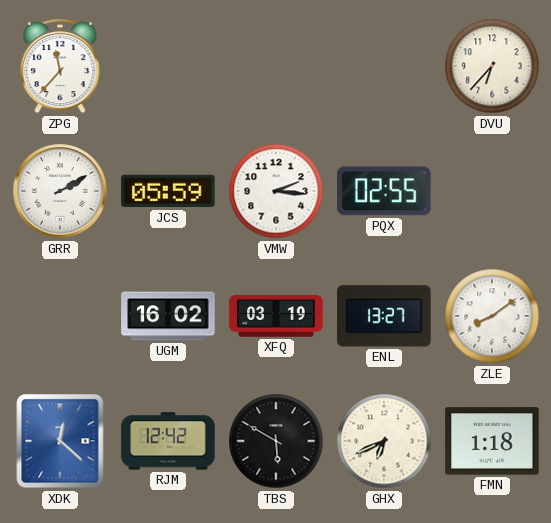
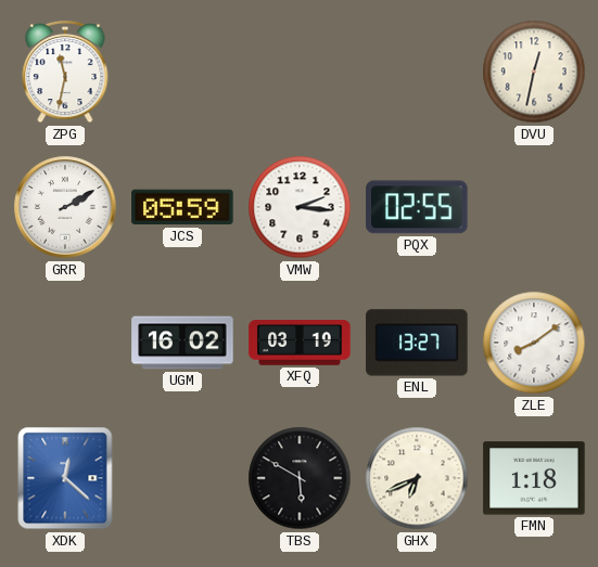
ZPG: 11:37 -> 11:32 (65, 72)
DVU: 6:37 -> 12:32 (534, 72)
RJM: 12:42 -> none (168, 441)
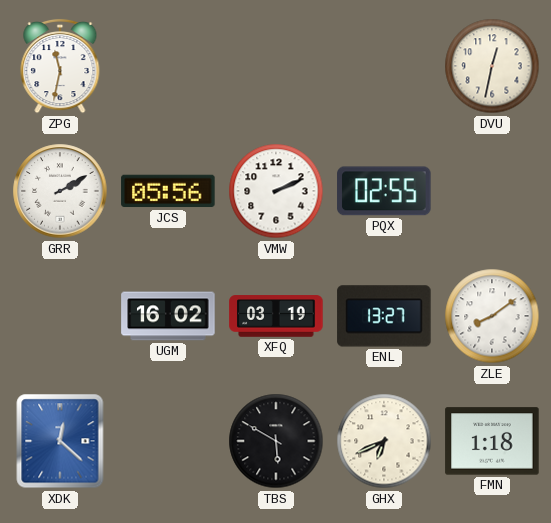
JCS: 05:59 -> 05:56 (168, 191)
VMW: 2:16 -> 2:11 (276, 191)
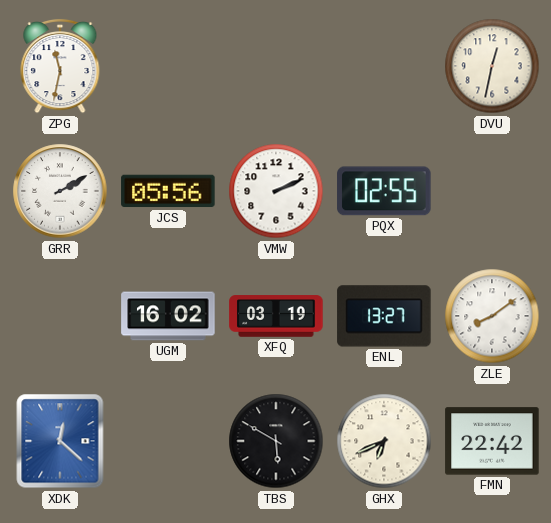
FMN: 1:18 -> 22:42 (492, 441)
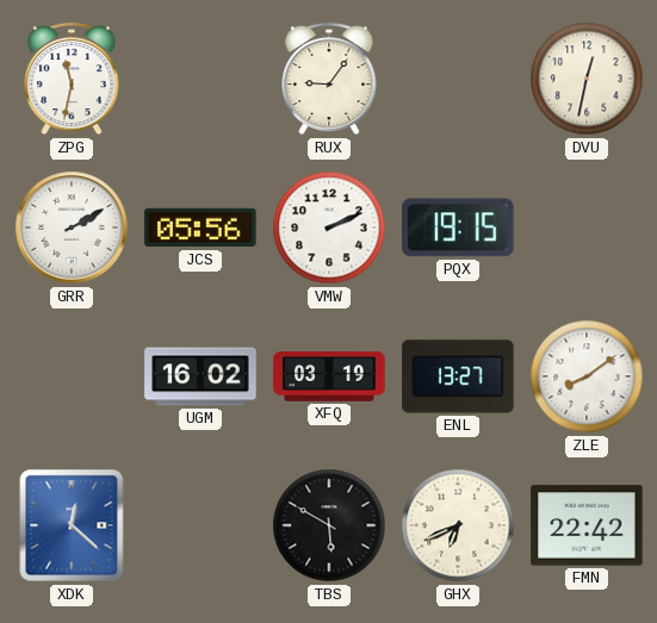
RUX: none -> 9:06 (329, 79)
PQX: 02:55 -> 19:15 (458, 228)
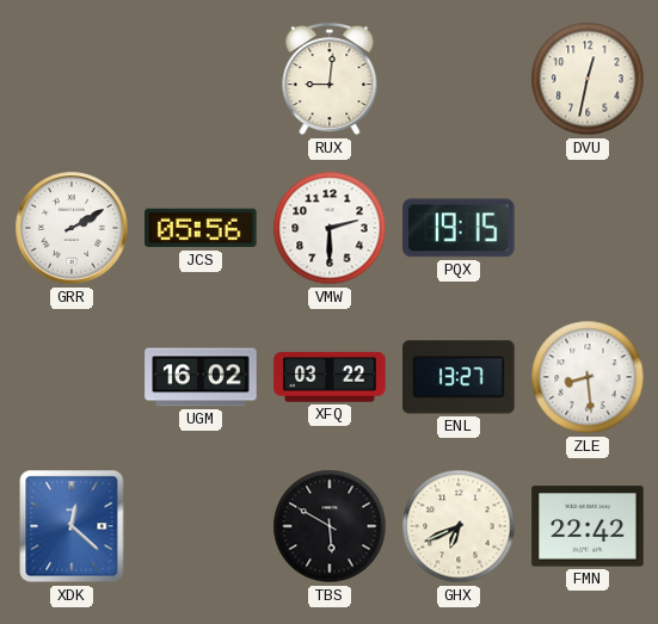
ZPG: 11:32 -> none (72, 79)
RUX: 9:06 -> 9:01 (330, 79)
VMW: 2:11 -> 2:30 (330, 228)
XFQ: 03:19 -> 03:22 (330, 377)
ZLE: 8:09 -> 8:29 (588, 377)
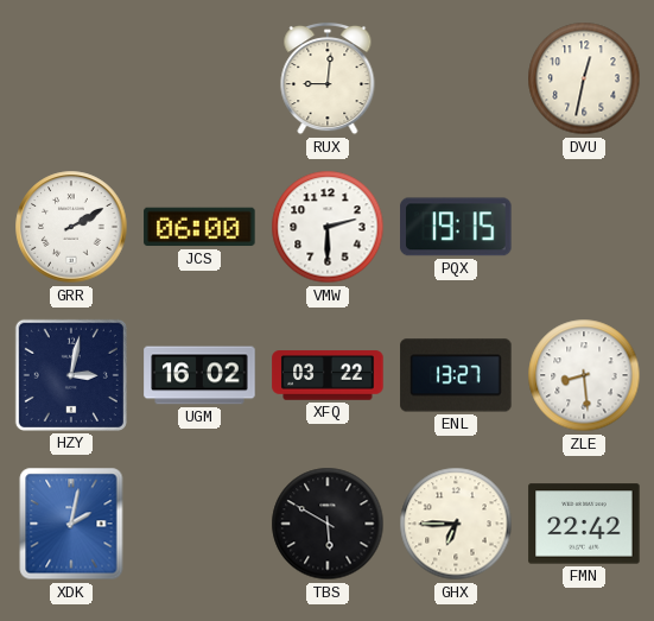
JCS: 05:56 -> 06:00 (199, 227)
HZY: none -> 3:02 (71, 375)
XDK: 12:22 -> 2:02 (71, 524)
GHX: 6:41 -> 6:45 (456, 524)
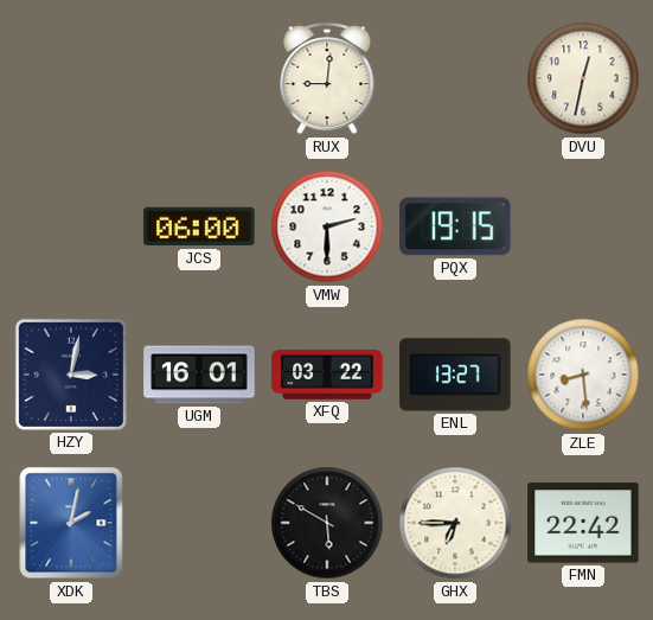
GRR: 2:10 -> none (71, 227)
UGM: 16:02 -> 16:01 (199, 375)
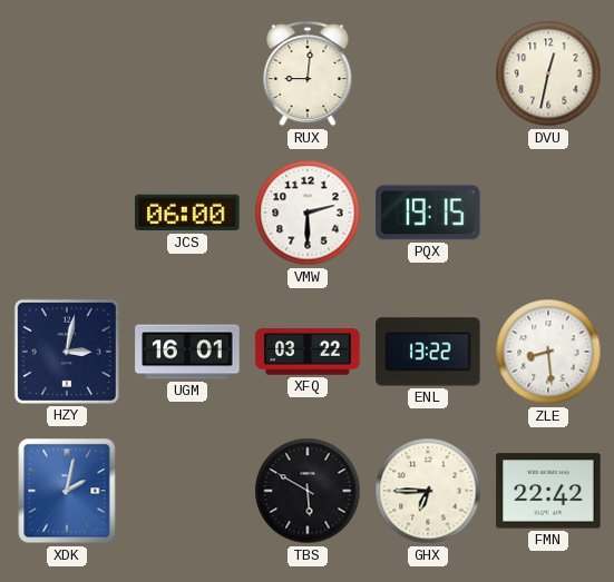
ENL: 13:27 -> 13:22 (428, 352)
